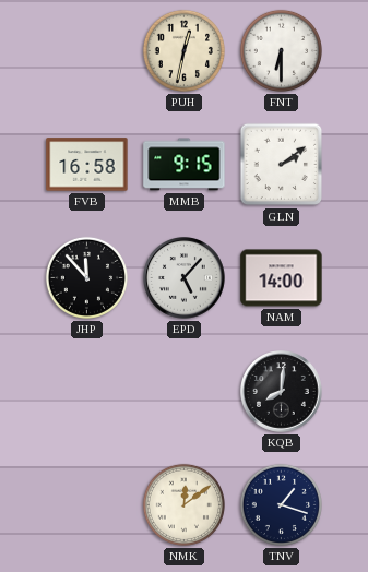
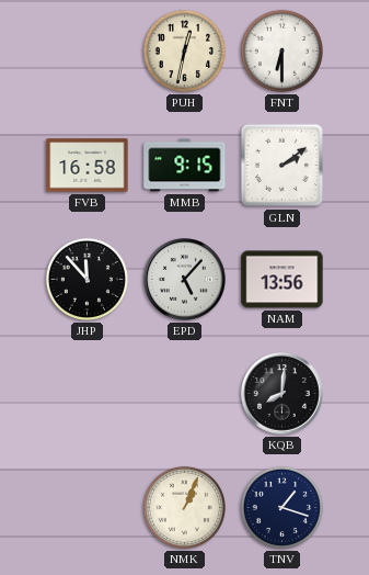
NAM: 14:00 -> 13:56 (282, 280)
NMK: 12:09 -> 1:04 (184, 507)
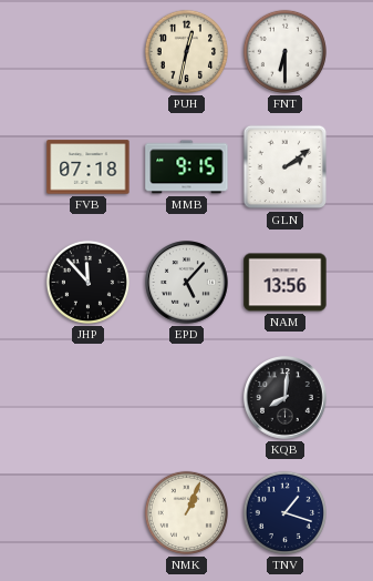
FVB: 16:58 -> 07:18 (89, 167)
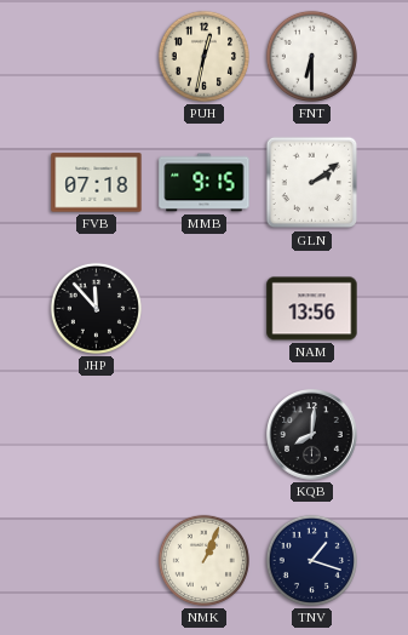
EPD: 5:07 -> none (187, 283)
